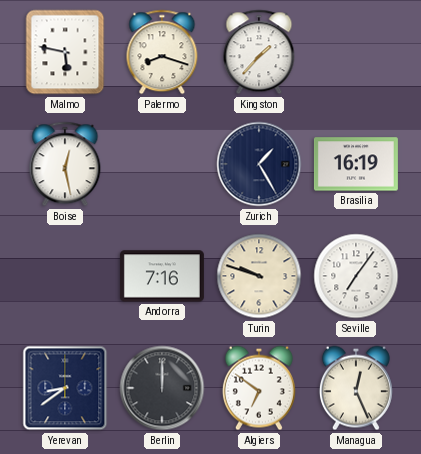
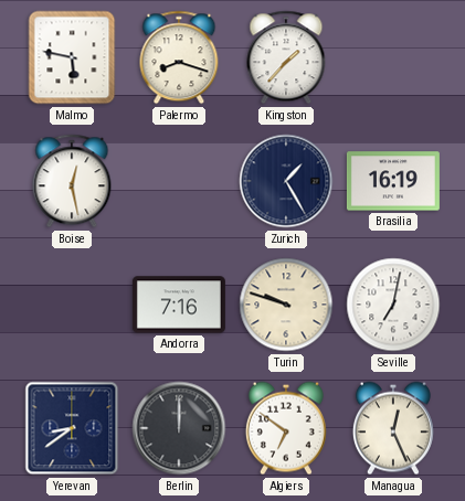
Seville: 7:06 -> 7:02 (393, 305)
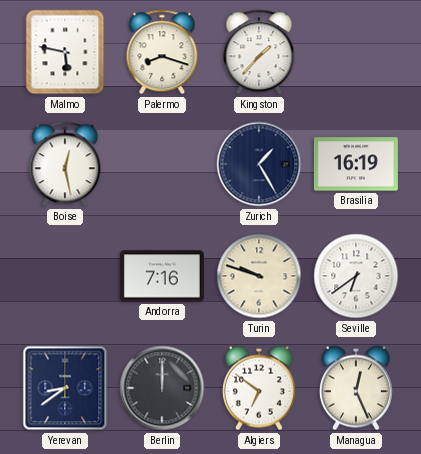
Seville: 7:02 -> 6:39 (356, 276)
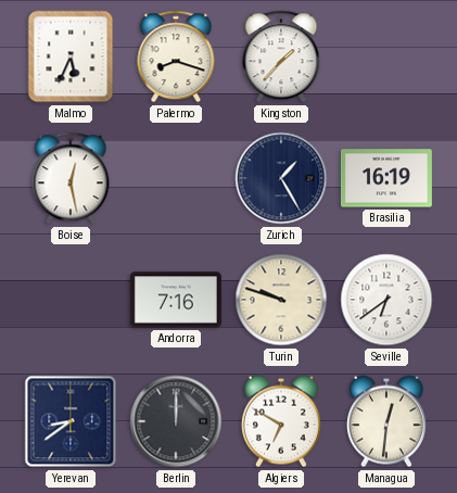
Malmo: 5:47 -> 5:34 (71, 56)
Algiers: 6:51 -> 6:50 (281, 421)
Managua: 12:26 -> 12:31 (386, 421)
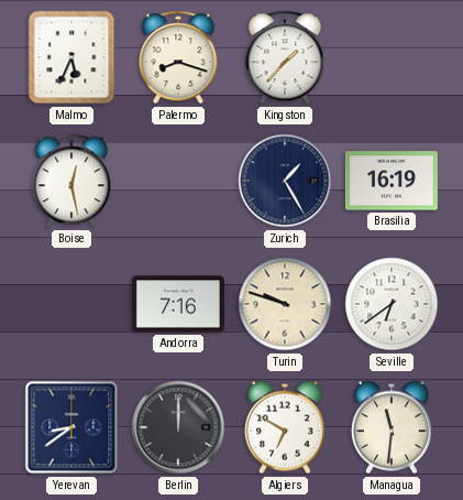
Managua: 12:31 -> 11:31 (392, 427)
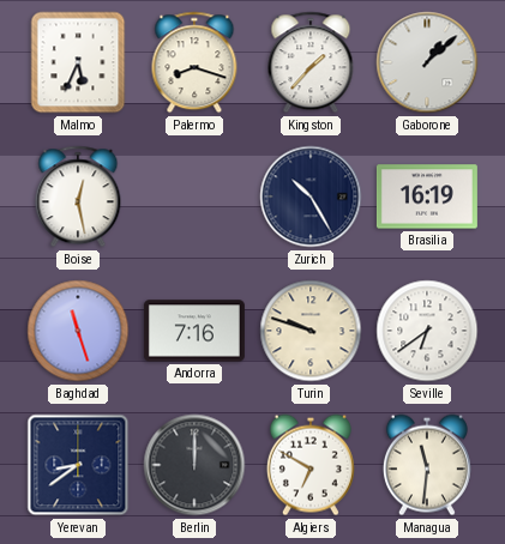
Gaborone: none -> 1:08 (427, 62)
Zurich: 1:25 -> 10:25 (311, 197)
Baghdad: none -> 11:27 (78, 331)
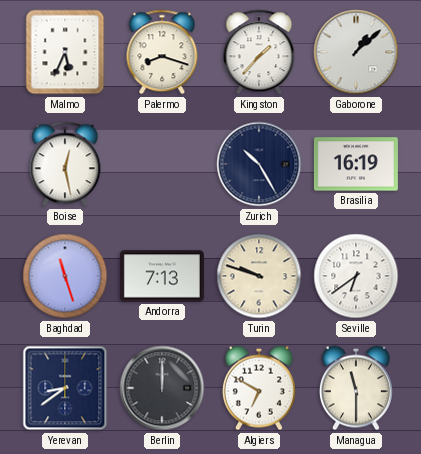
Andorra: 7:16 -> 7:13 (162, 276)
Managua: 11:31 -> 11:30 (356, 388)
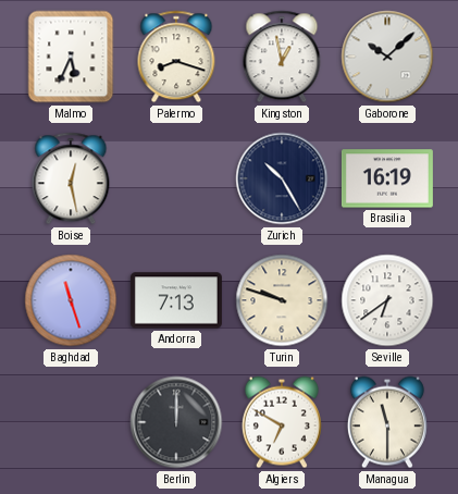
Kingston: 1:37 -> 12:58 (282, 57)
Gaborone: 1:08 -> 10:08 (387, 57)
Yerevan: 8:39 -> none (65, 388)
